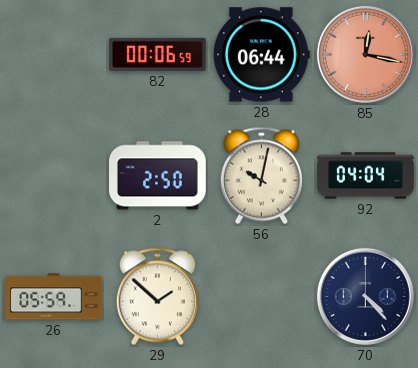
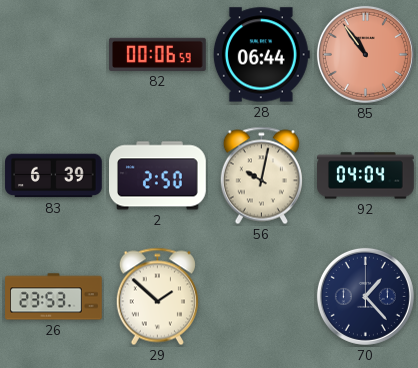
85: 12:17 -> 10:54 (365, 54)
83: none -> 6:39 (54, 176)
26: 05:59 -> 23:53 (54, 297)
70: 4:23 -> 1:23 (365, 296)
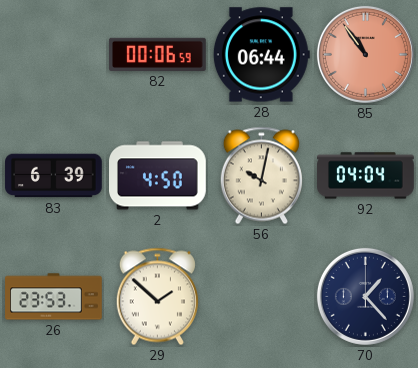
2: 2:50 -> 4:50 (158, 176)
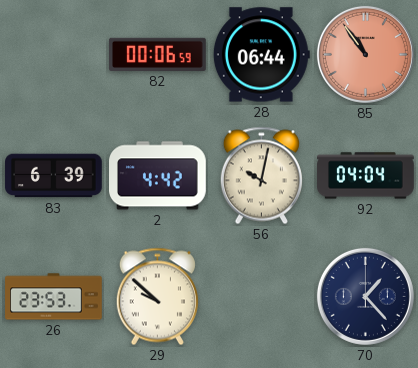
2: 4:50 -> 4:42 (158, 176)
29: 1:52 -> 9:52 (157, 297)
